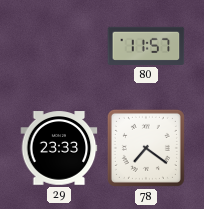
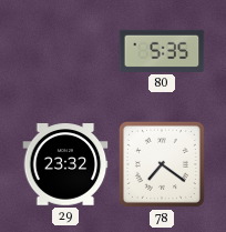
80: 11:57 -> 5:35 (162, 51)
29: 23:33 -> 23:32 (65, 164)
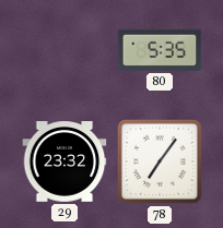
78: 7:21 -> 7:06 (160, 161)
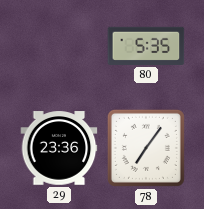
29: 23:32 -> 23:36 (59, 148)
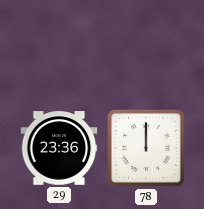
80: 5:35 -> none (146, 46)
78: 7:06 -> 12:00 (146, 148)
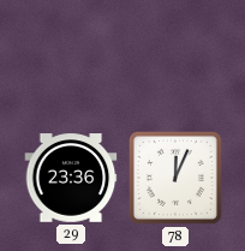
78: 12:00 -> 12:04 (175, 178)
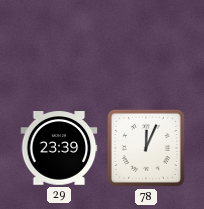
29: 23:36 -> 23:39 (59, 148)
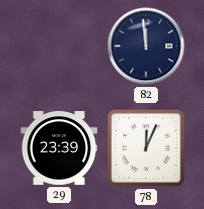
82: none -> 11:59 (146, 46)
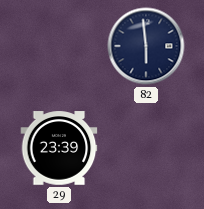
82: 11:59 -> 5:59 (146, 46)
78: 12:04 -> none (146, 148)
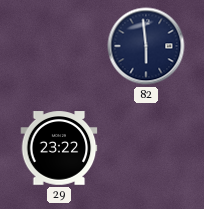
29: 23:39 -> 23:22 (59, 148)
